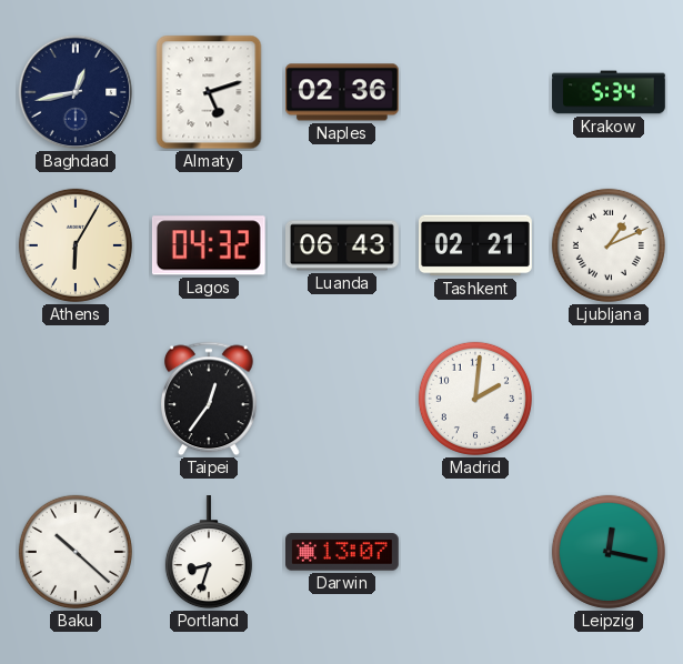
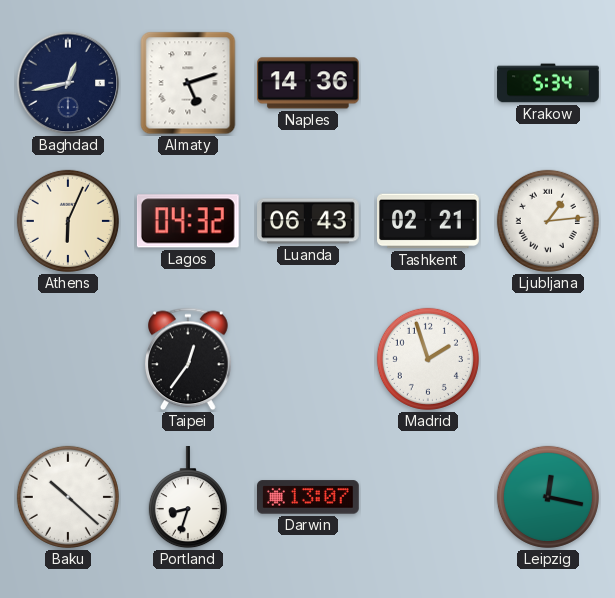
Naples: 02:36 -> 14:36 (309, 83)
Athens: 6:05 -> 6:04 (68, 221)
Ljubljana: 1:11 -> 1:14 (548, 221)
Madrid: 2:01 -> 1:57 (428, 359)
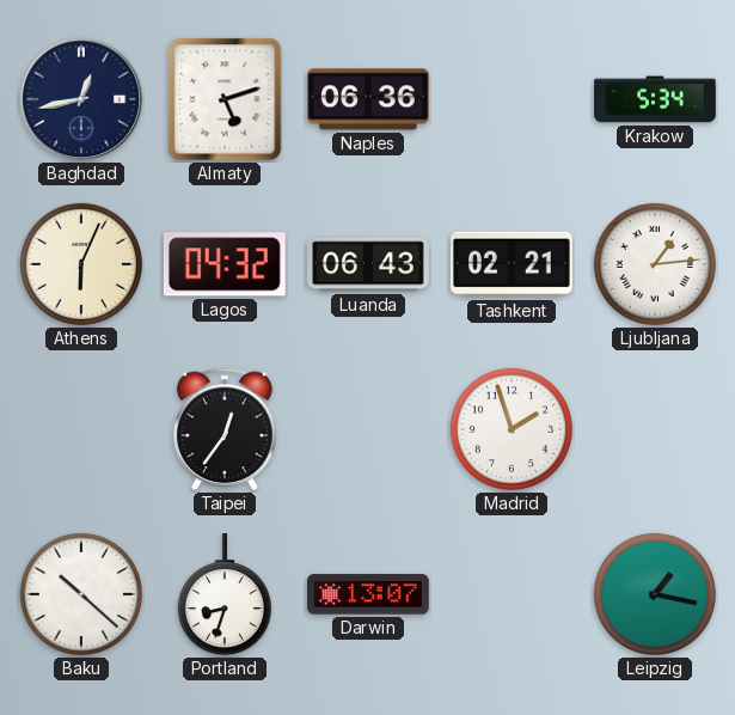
Naples: 14:36 -> 06:36 (369, 99)
Leipzig: 12:17 -> 1:17 (655, 594)
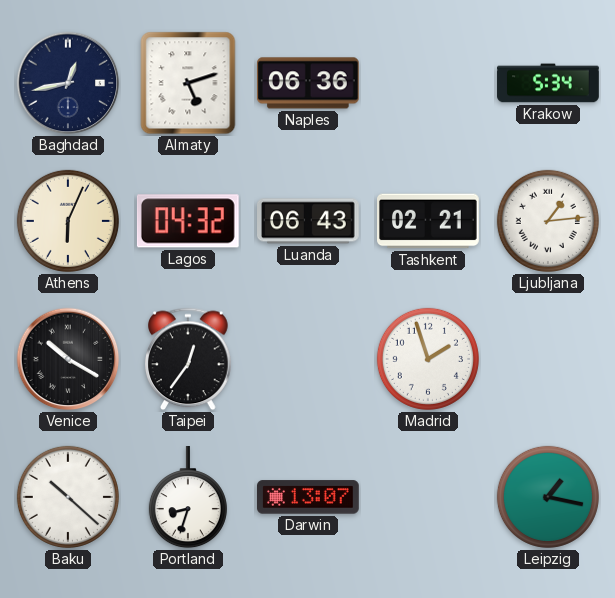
Venice: none -> 10:20 (68, 359)
